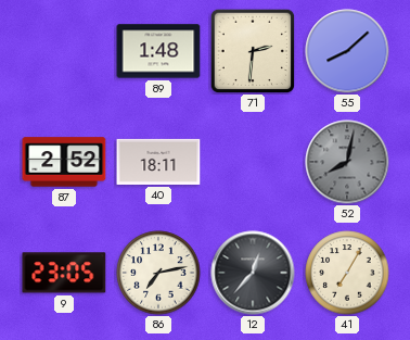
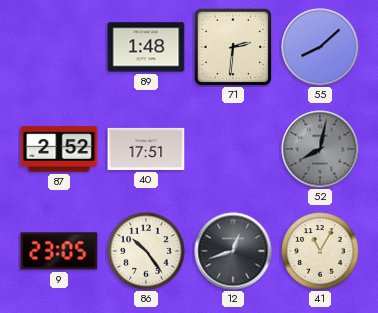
40: 18:11 -> 17:51 (146, 149)
86: 7:13 -> 10:24 (146, 251)
12: 12:37 -> 12:42 (233, 251)
41: 7:05 -> 11:05 (320, 251)
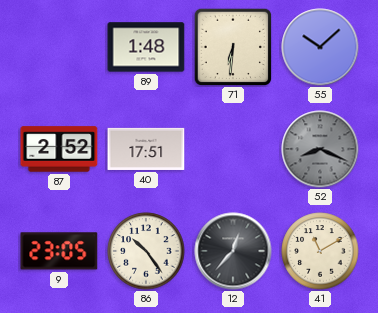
71: 2:31 -> 6:31 (233, 47)
55: 8:08 -> 10:08 (320, 47)
52: 8:02 -> 8:19 (320, 149)
12: 12:42 -> 12:37 (233, 251)
41: 11:05 -> 11:10 (320, 251)
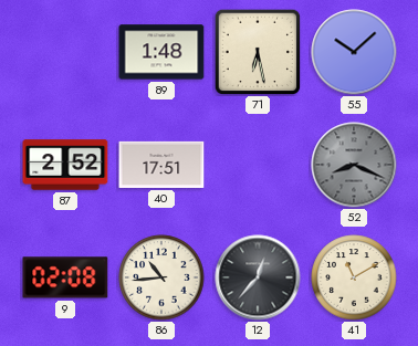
71: 6:31 -> 6:28 (258, 52)
9: 23:05 -> 02:08 (65, 277)
86: 10:24 -> 10:44 (161, 277)
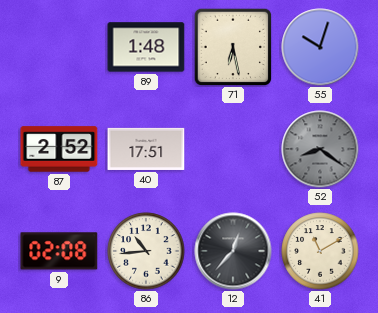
55: 10:08 -> 10:03 (320, 47)
52: 8:19 -> 8:21 (320, 149)
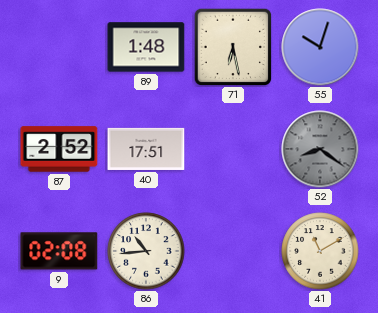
12: 12:37 -> none (233, 251)
